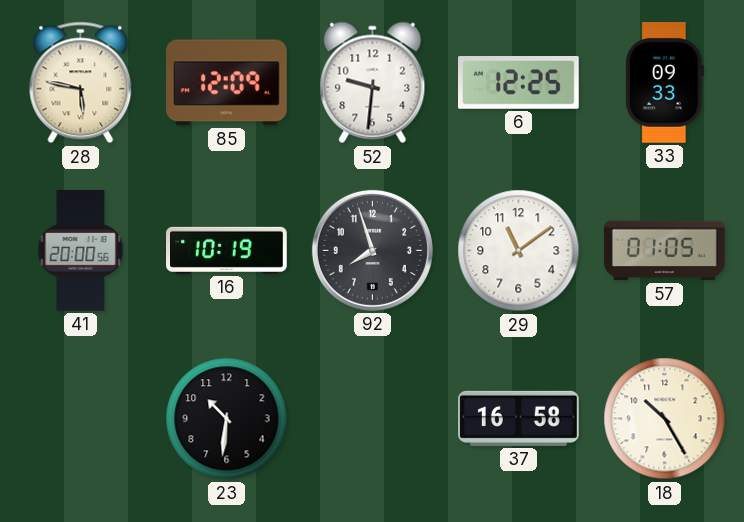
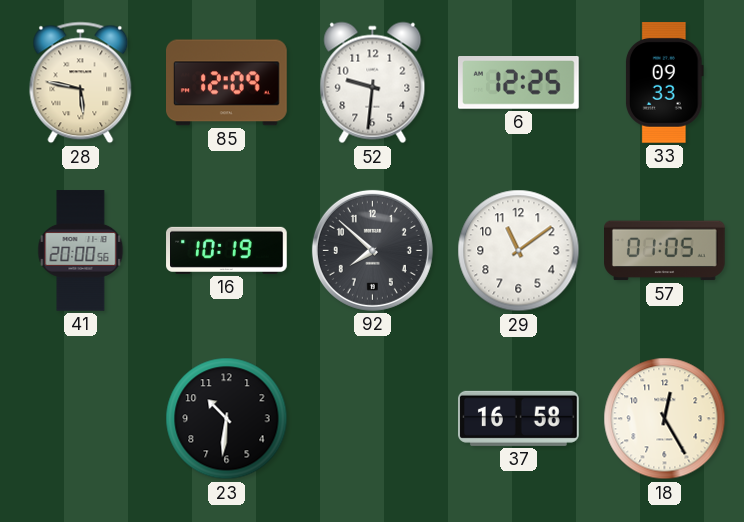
92: 7:57 -> 7:52 (372, 250)
18: 10:25 -> 12:25 (665, 419)
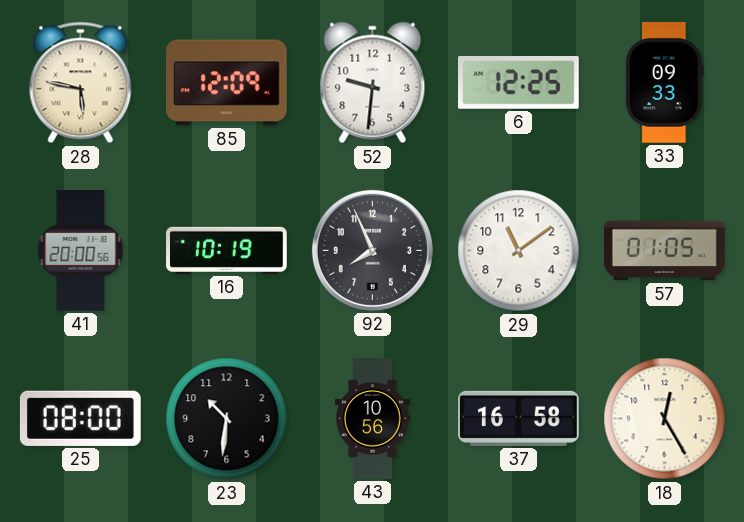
92: 7:52 -> 7:56 (372, 250)
25: none -> 08:00 (80, 418)
43: none -> 10:56 (372, 419)
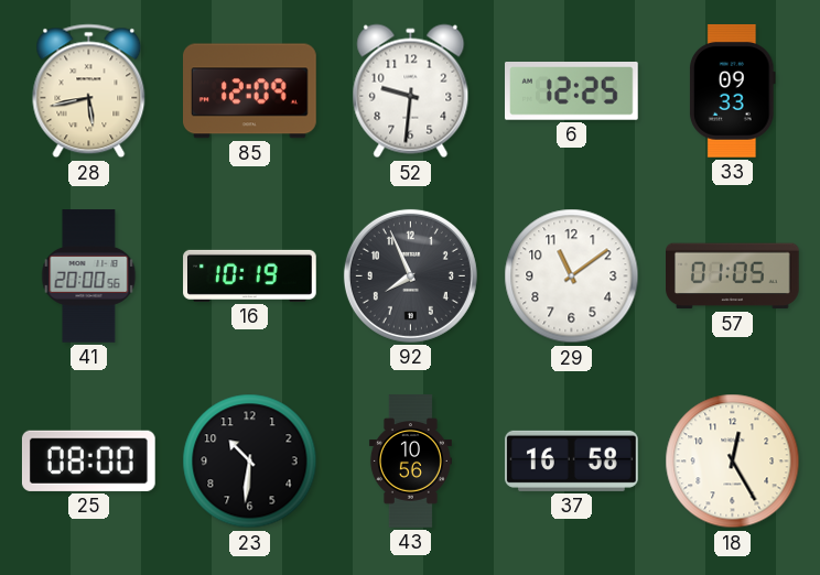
28: 5:47 -> 5:43 (89, 91)
